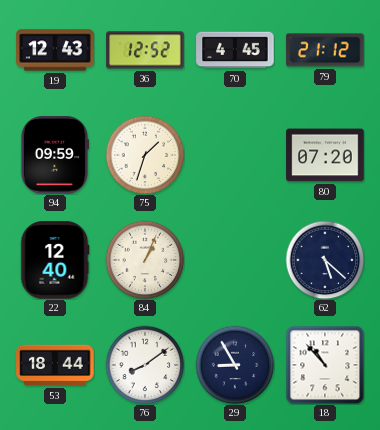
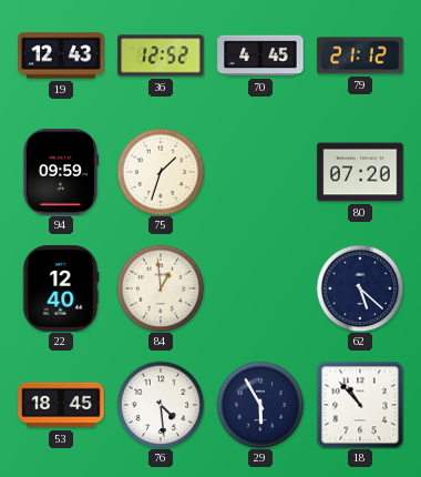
84: 1:04 -> 12:59 (161, 288)
53: 18:44 -> 18:45 (61, 405)
76: 8:09 -> 4:29 (161, 405)
29: 8:55 -> 5:55 (260, 405)
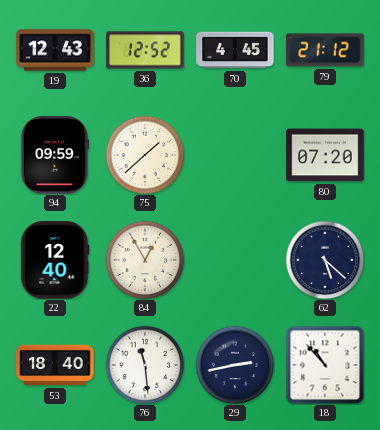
75: 1:33 -> 1:38 (145, 155)
84: 12:59 -> 12:55 (145, 260)
53: 18:45 -> 18:40 (55, 365)
76: 4:29 -> 11:29 (145, 365)
29: 5:55 -> 2:43 (235, 365)
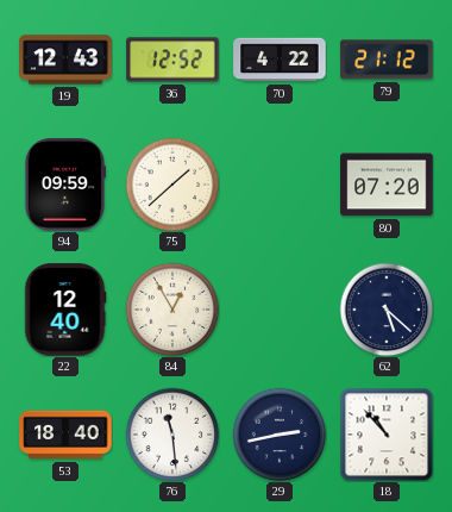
70: 4:45 -> 4:22 (280, 60)
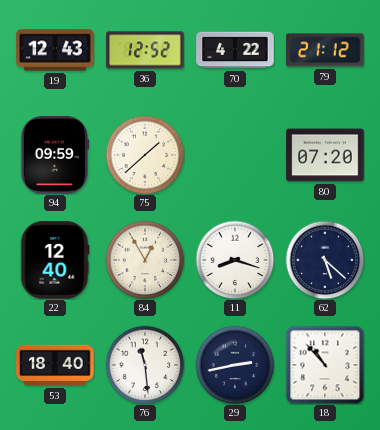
11: none -> 8:18 (235, 260)
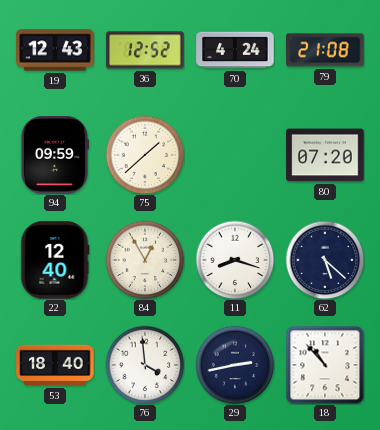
70: 4:22 -> 4:24 (235, 50)
79: 21:12 -> 21:08 (325, 50)
76: 11:29 -> 3:59 (145, 365)
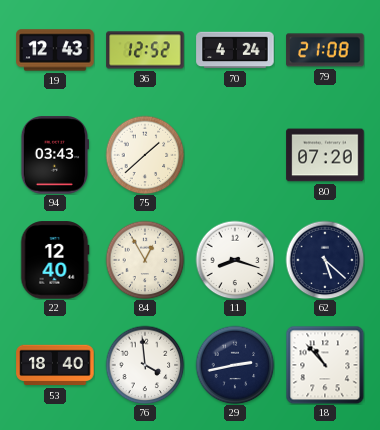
94: 09:59 -> 03:43 (54, 155)
